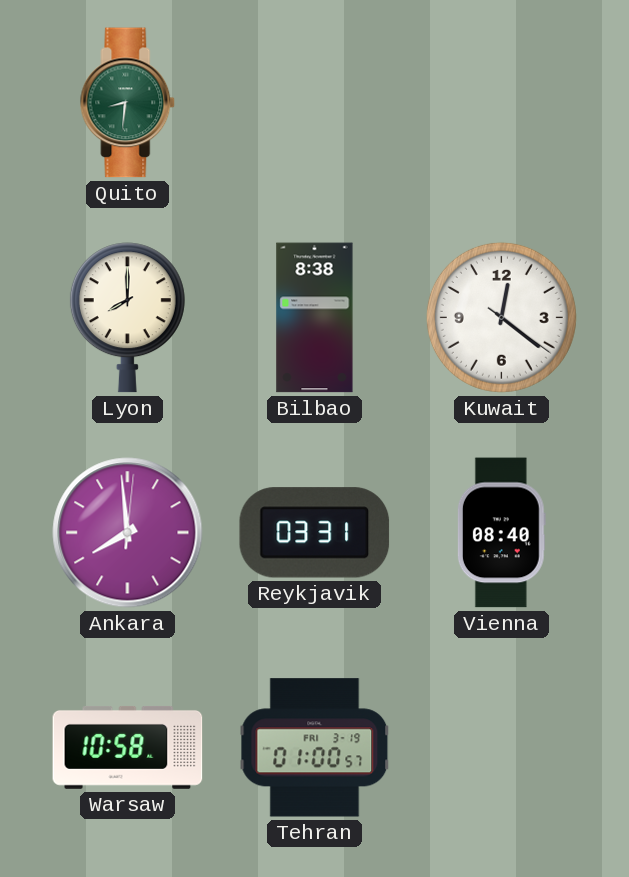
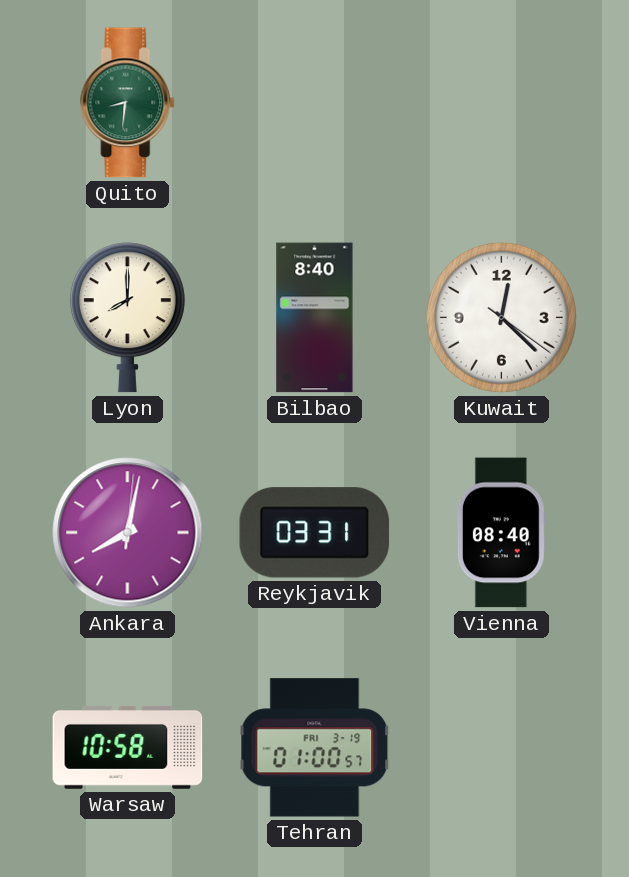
Bilbao: 8:38 -> 8:40 (315, 318)
Kuwait: 12:21 -> 12:22 (501, 317)
Ankara: 7:59 -> 8:02 (128, 533)
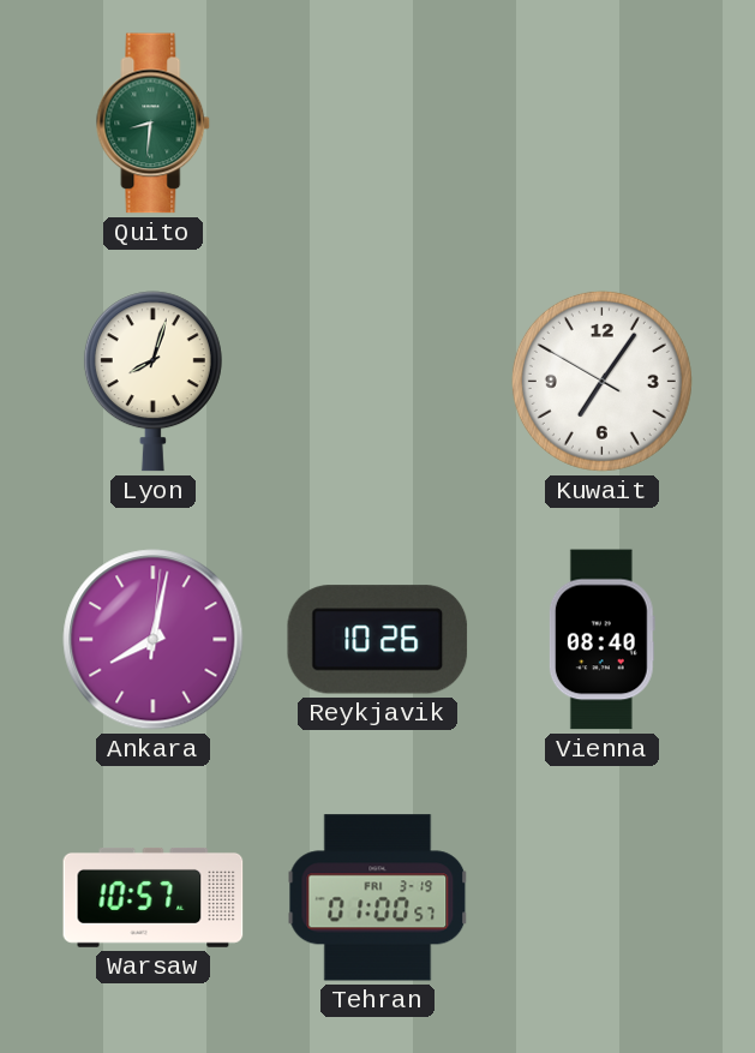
Lyon: 8:00 -> 8:03 (152, 382)
Bilbao: 8:40 -> none (315, 318)
Kuwait: 12:22 -> 7:05 (601, 381)
Reykjavik: 03:31 -> 10:26 (378, 640)
Warsaw: 10:58 -> 10:57 (154, 897)
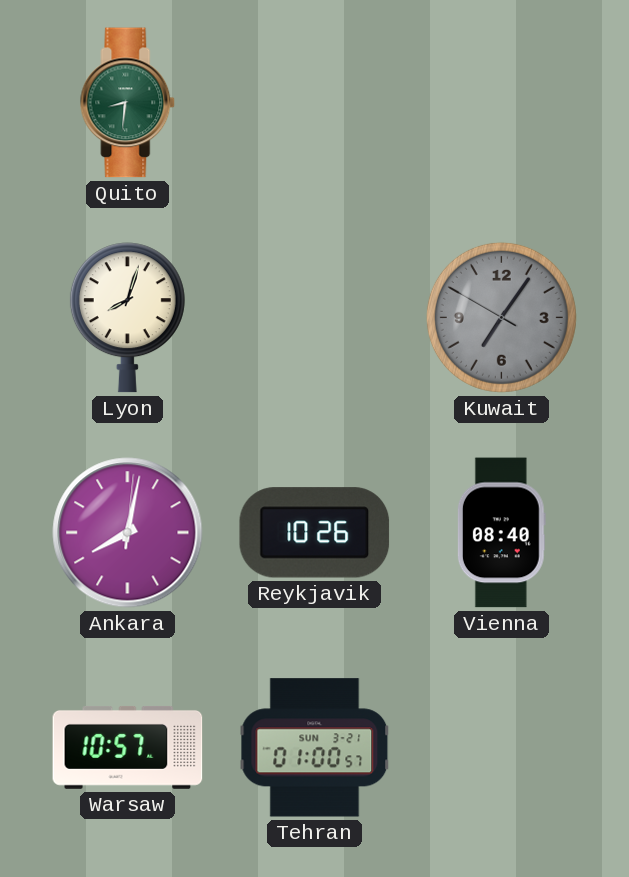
Kuwait dial: white -> grey (501, 317)
Tehran date: FRI 3-19 -> SUN 3-21 (315, 748)
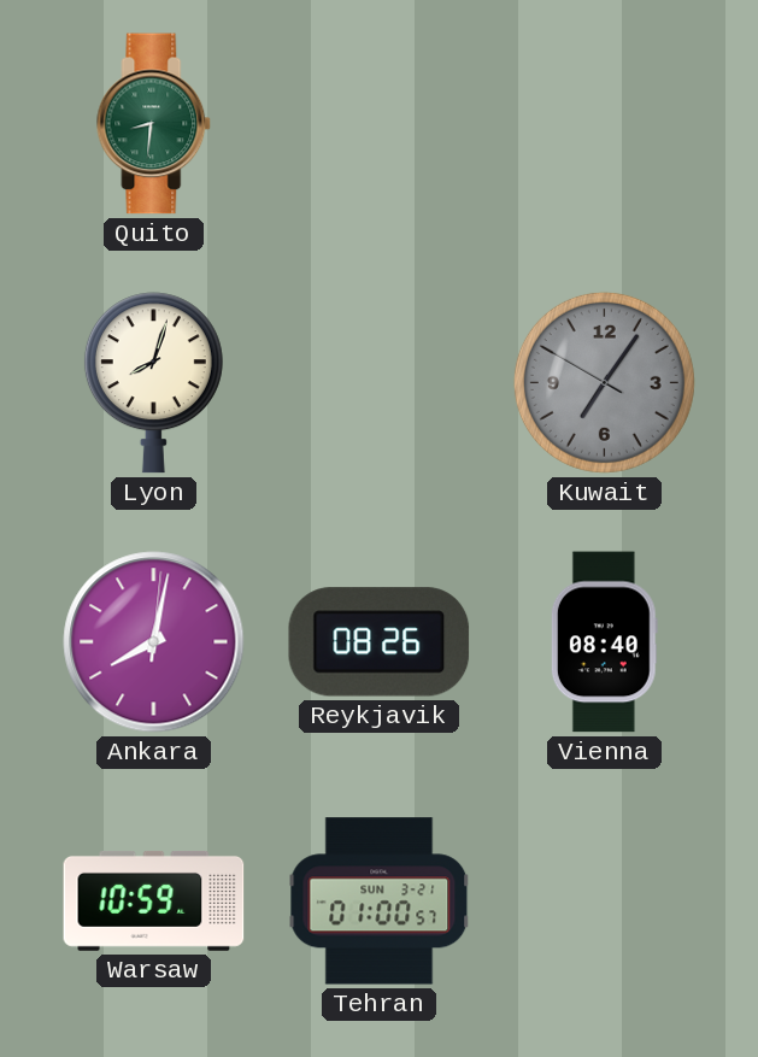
Reykjavik: 10:26 -> 08:26 (380, 642)
Warsaw: 10:57 -> 10:59 (154, 900)
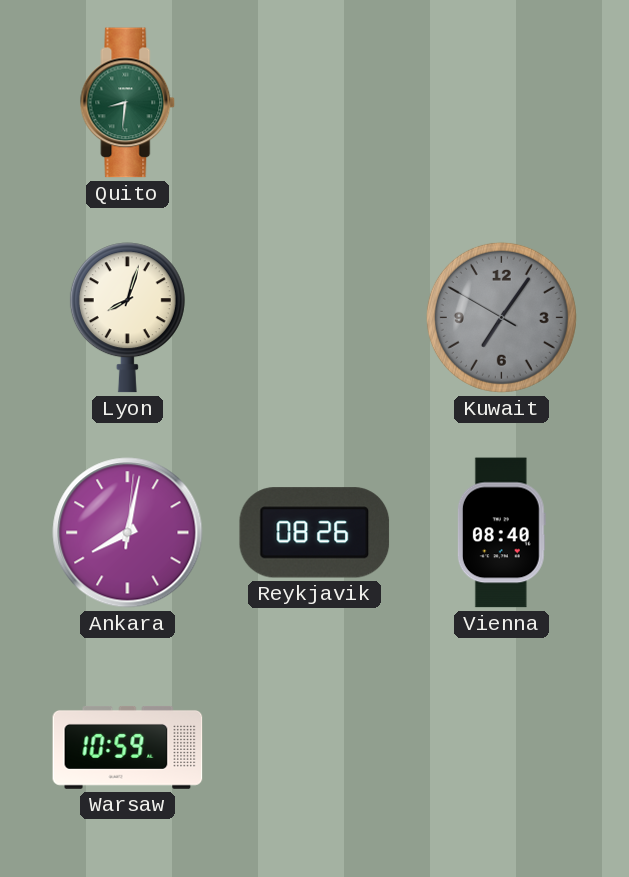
Tehran: 01:00 -> none (380, 902)
